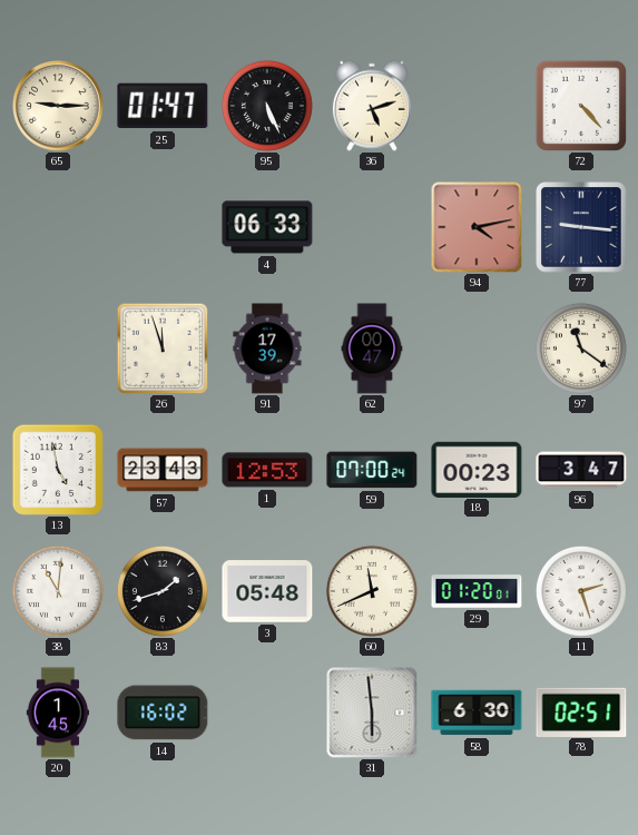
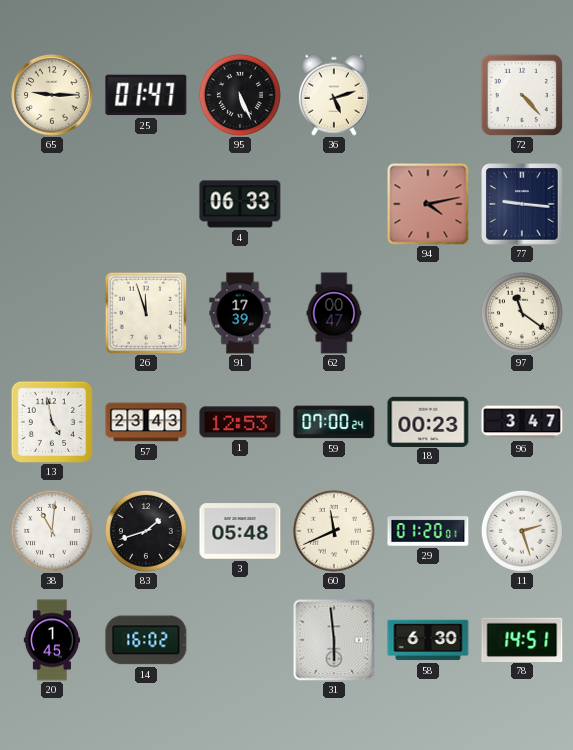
78: 02:51 -> 14:51 (522, 639)
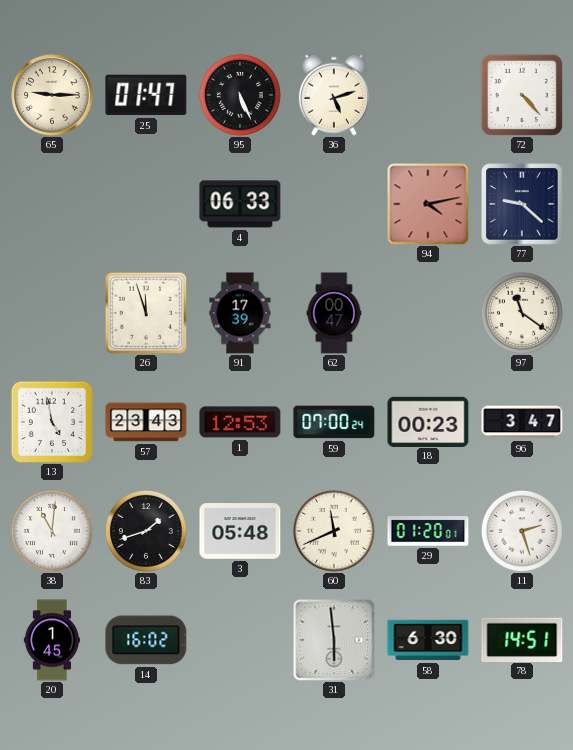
77: 9:16 -> 9:22 (522, 204)
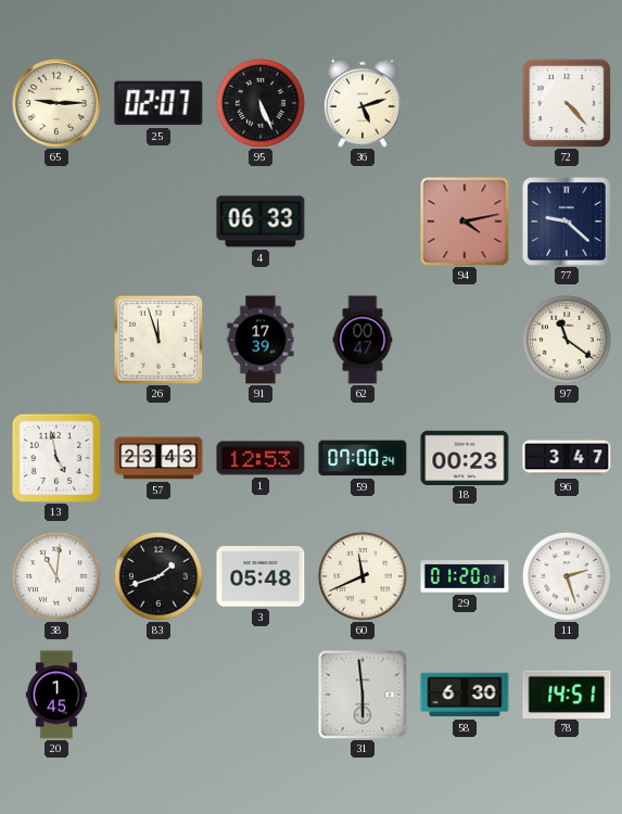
25: 01:47 -> 02:07 (158, 103)
14: 16:02 -> none (146, 640)
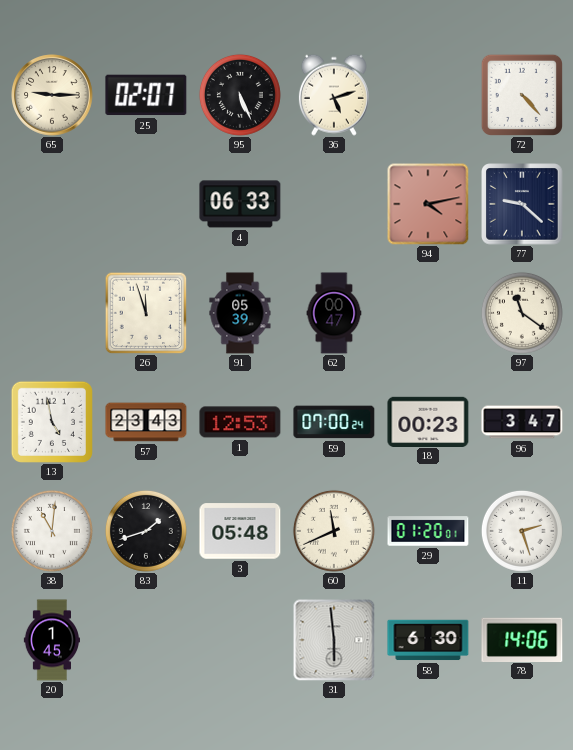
91: 17:39 -> 05:39 (240, 313)
78: 14:51 -> 14:06 (522, 639)
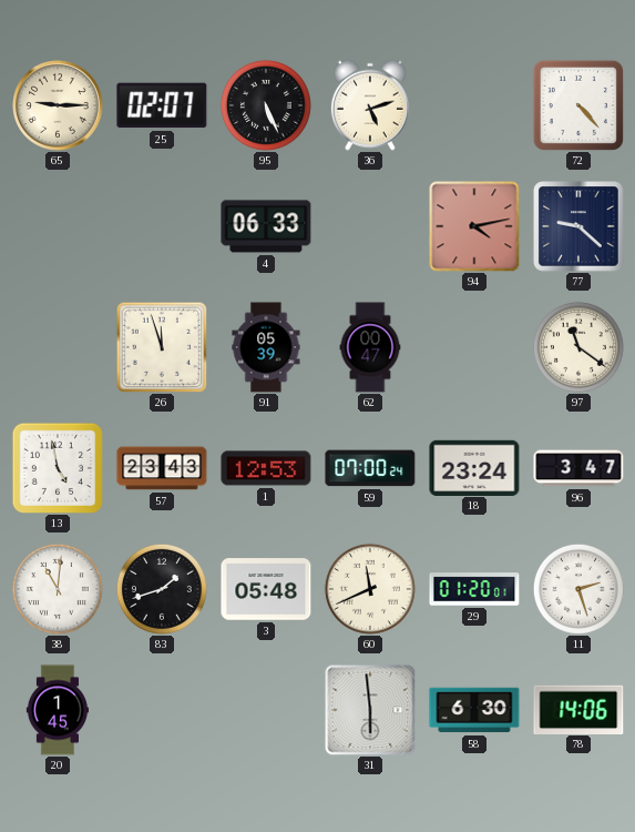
18: 00:23 -> 23:24 (474, 467)
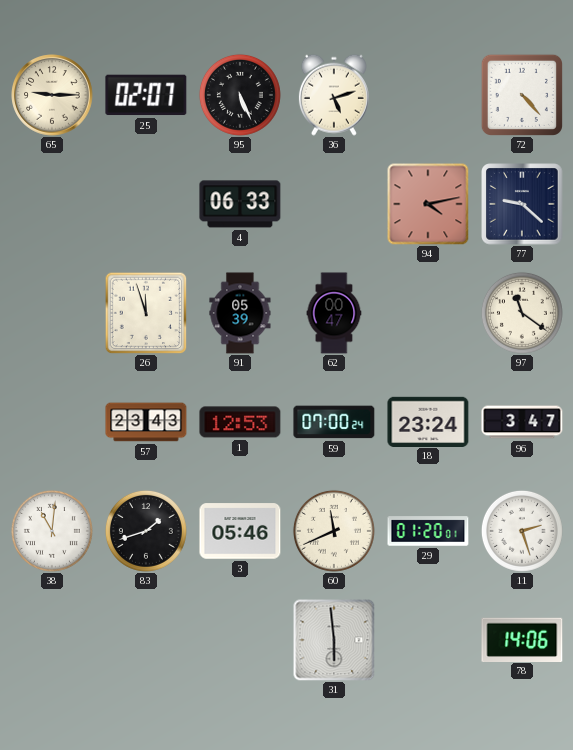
13: 4:58 -> none (58, 468)
3: 05:48 -> 05:46 (240, 531)
20: 1:45 -> none (57, 710)
58: 6:30 -> none (474, 710)
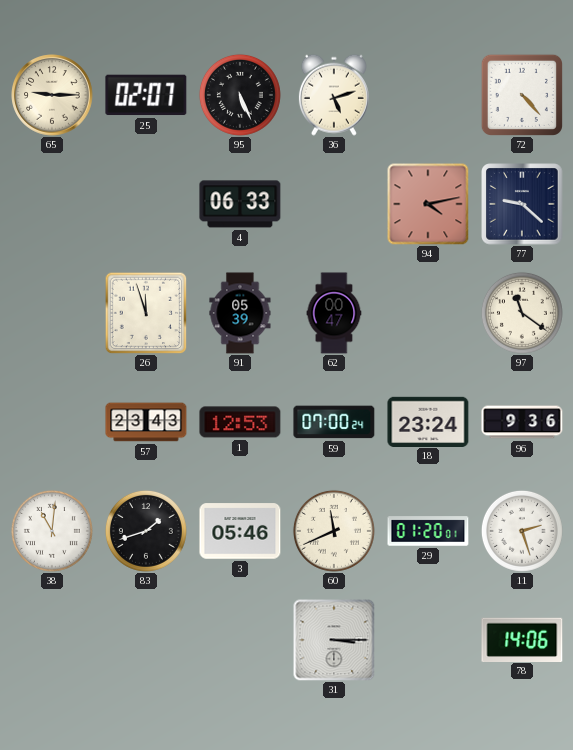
96: 3:47 -> 9:36 (522, 422)
31: 5:59 -> 3:15 (334, 640)
